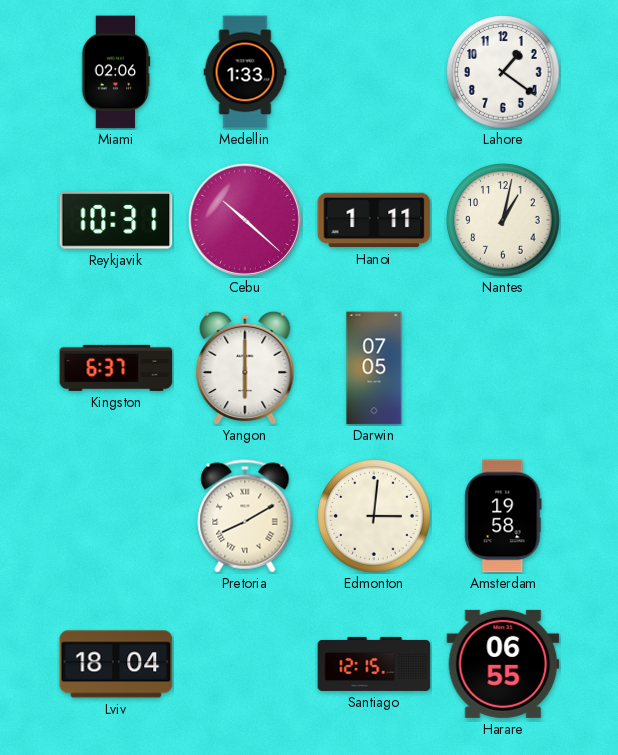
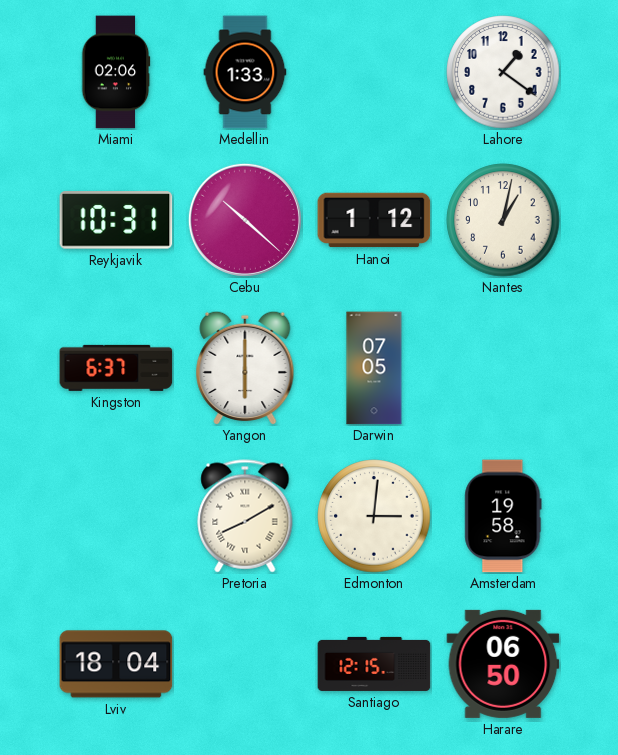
Hanoi: 1:11 -> 1:12 (374, 220)
Harare: 06:55 -> 06:50 (503, 664)
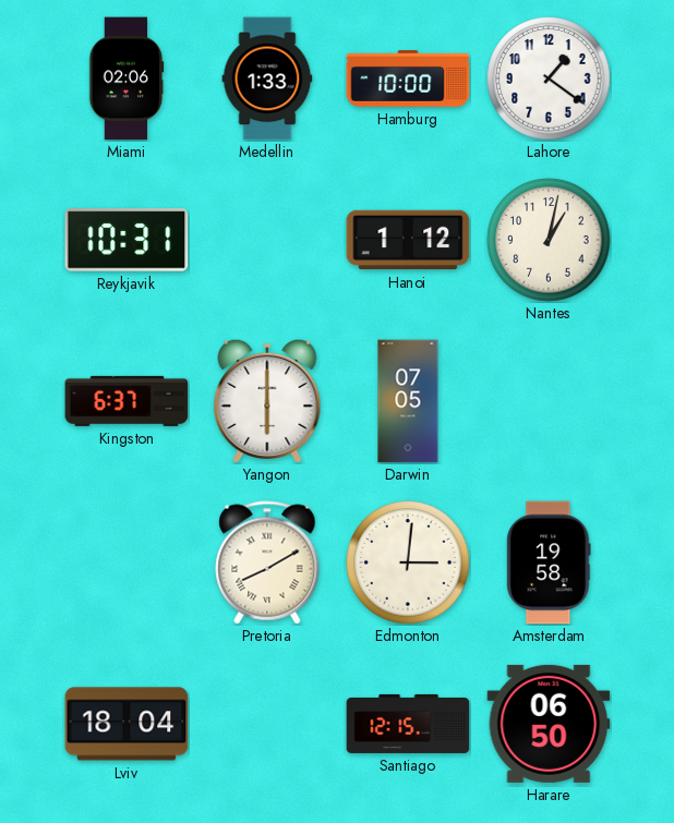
Hamburg: none -> 10:00 (408, 80)
Cebu: 10:22 -> none (245, 220)
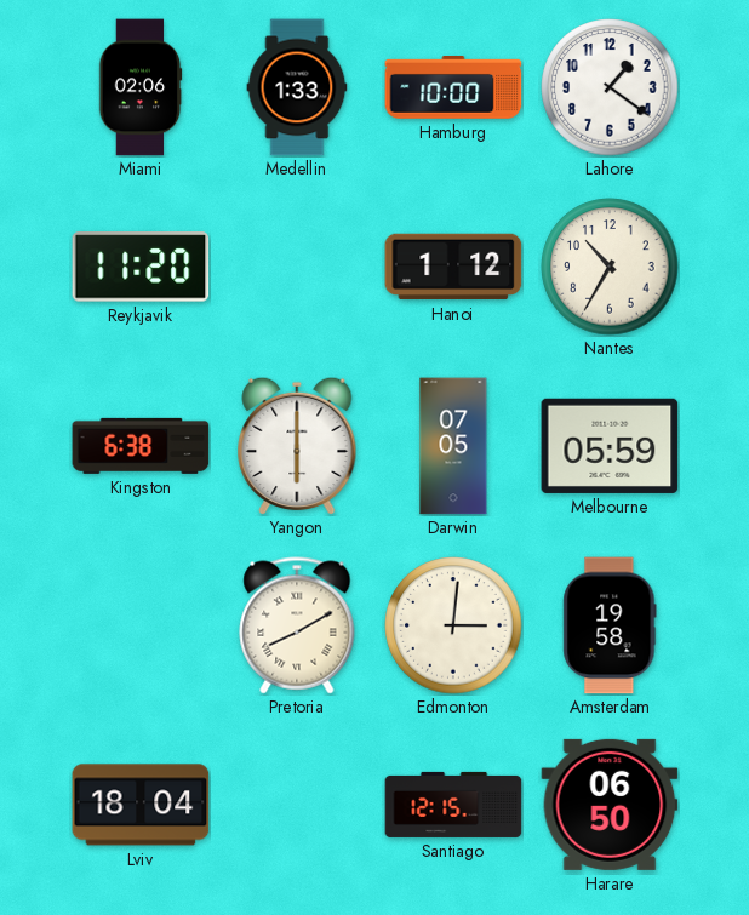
Reykjavik: 10:31 -> 11:20 (141, 267)
Nantes: 1:02 -> 10:35 (610, 267)
Kingston: 6:37 -> 6:38 (141, 446)
Melbourne: none -> 05:59 (610, 446)
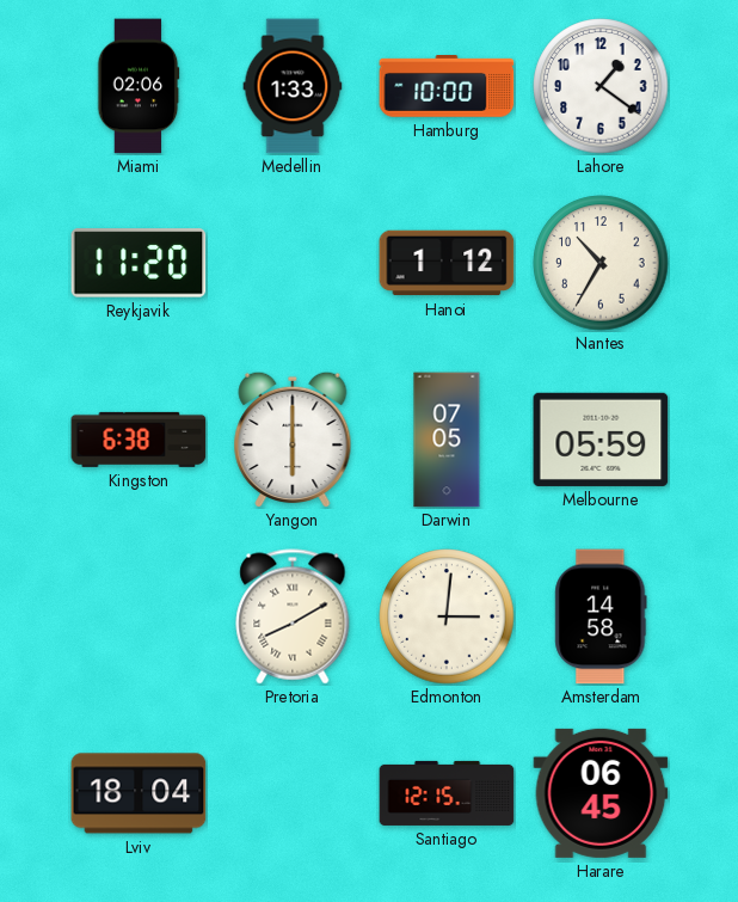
Amsterdam: 19:58 -> 14:58 (601, 616)
Harare: 06:50 -> 06:45 (601, 793)
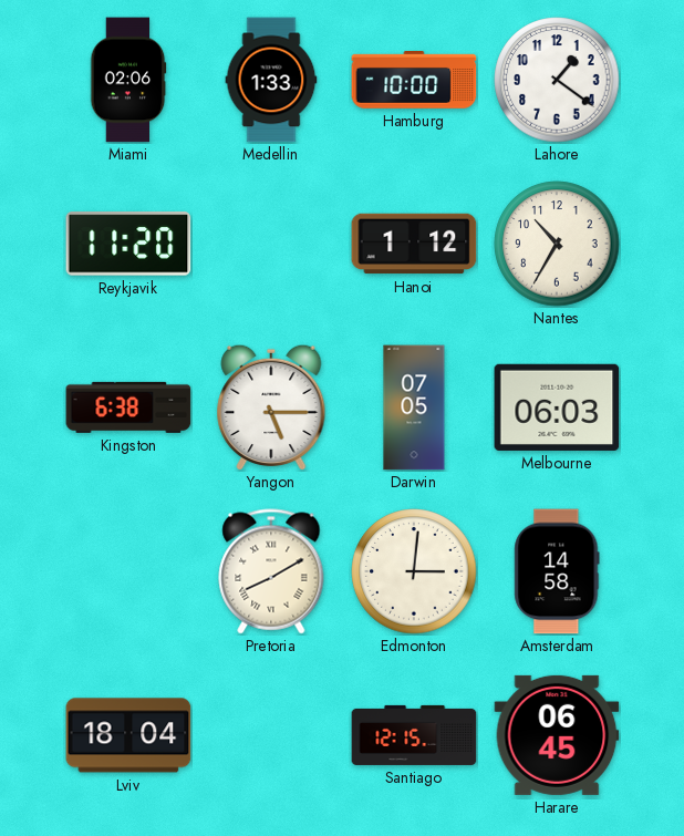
Yangon: 6:00 -> 5:15 (271, 407)
Melbourne: 05:59 -> 06:03 (557, 407)
